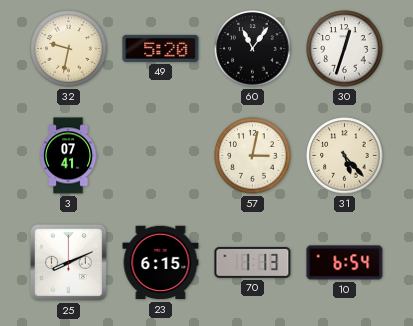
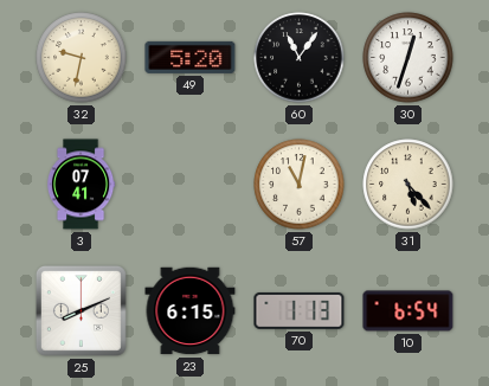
57: 3:02 -> 11:02 (300, 185)
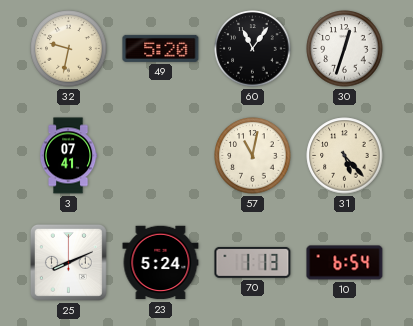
23: 6:15 -> 5:24 (161, 263)
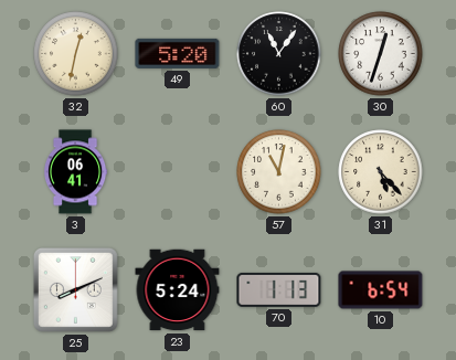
32: 9:32 -> 12:32 (76, 54)
3: 07:41 -> 06:41 (75, 172)
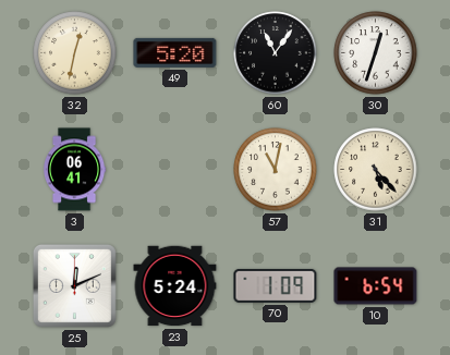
25: 8:11 -> 12:11 (74, 285)
70: 1:13 -> 1:09 (276, 285)
